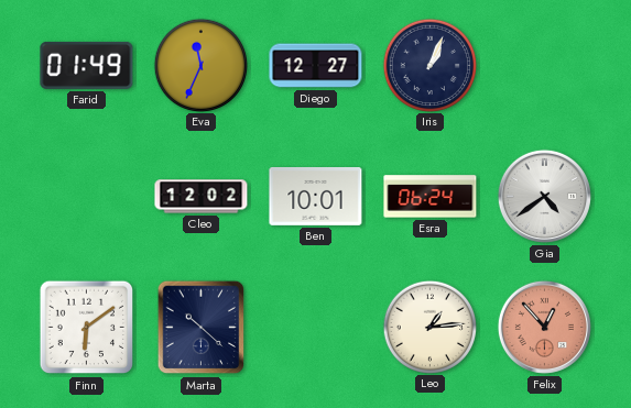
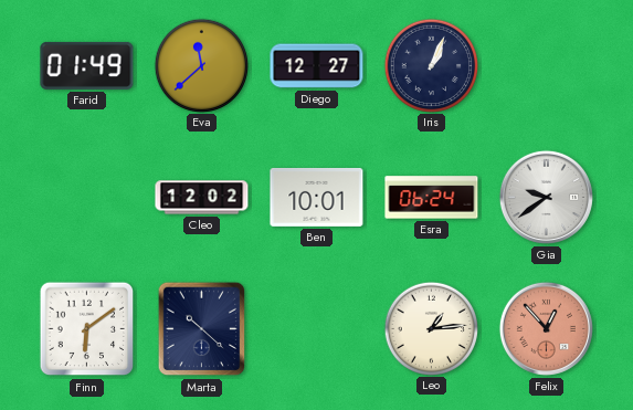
Eva: 11:34 -> 11:38 (201, 65)
Gia: 4:39 -> 9:39 (546, 197)
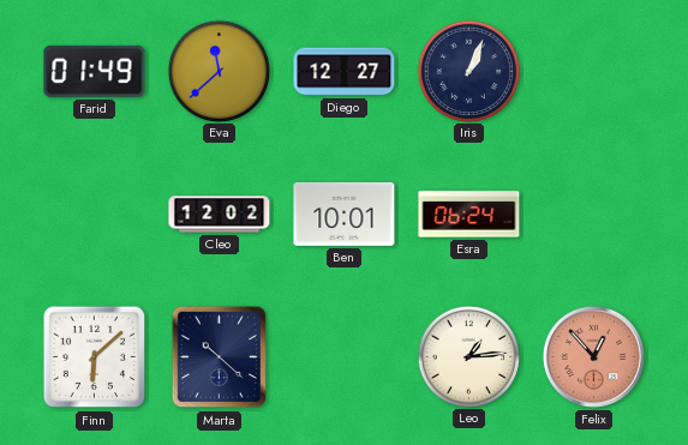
Gia: 9:39 -> none (546, 197)
Finn: 6:09 -> 6:08 (95, 357)
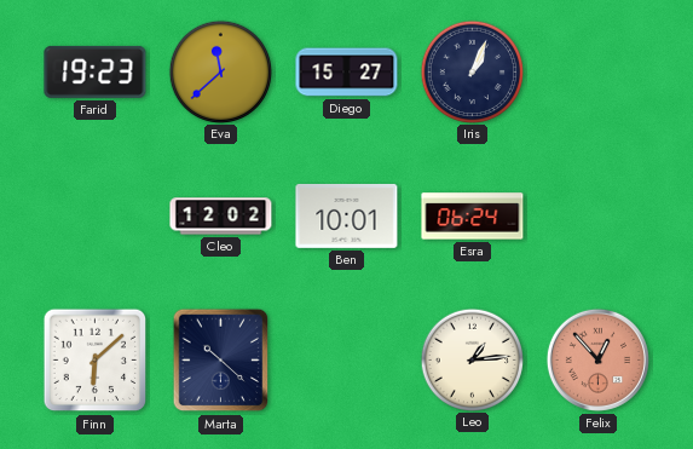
Farid: 01:49 -> 19:23 (96, 71)
Diego: 12:27 -> 15:27 (347, 73)
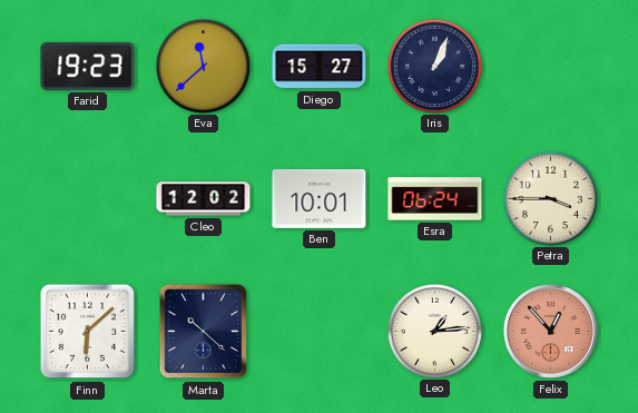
Petra: none -> 3:45 (550, 198)
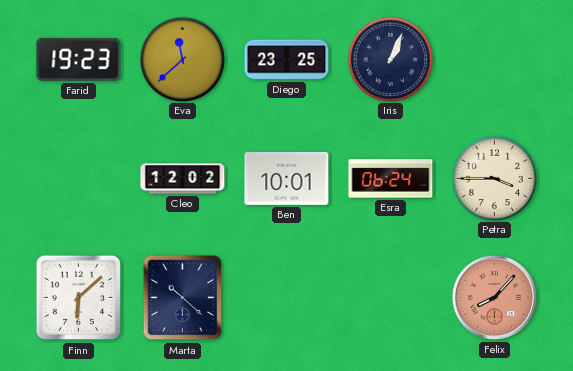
Diego: 15:27 -> 23:25 (287, 60)
Leo: 1:14 -> none (434, 331)
Felix: 12:53 -> 8:07 (494, 297)
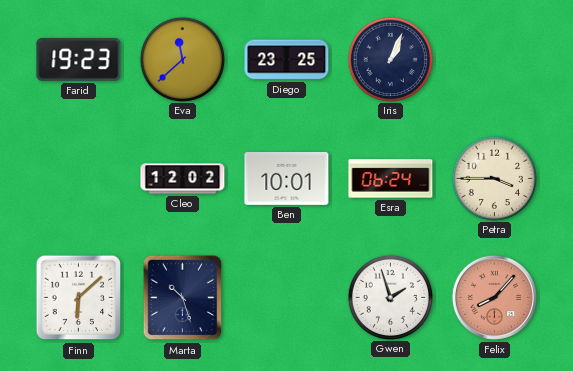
Marta: 10:22 -> 10:27 (183, 298)
Gwen: none -> 1:57 (390, 297)
